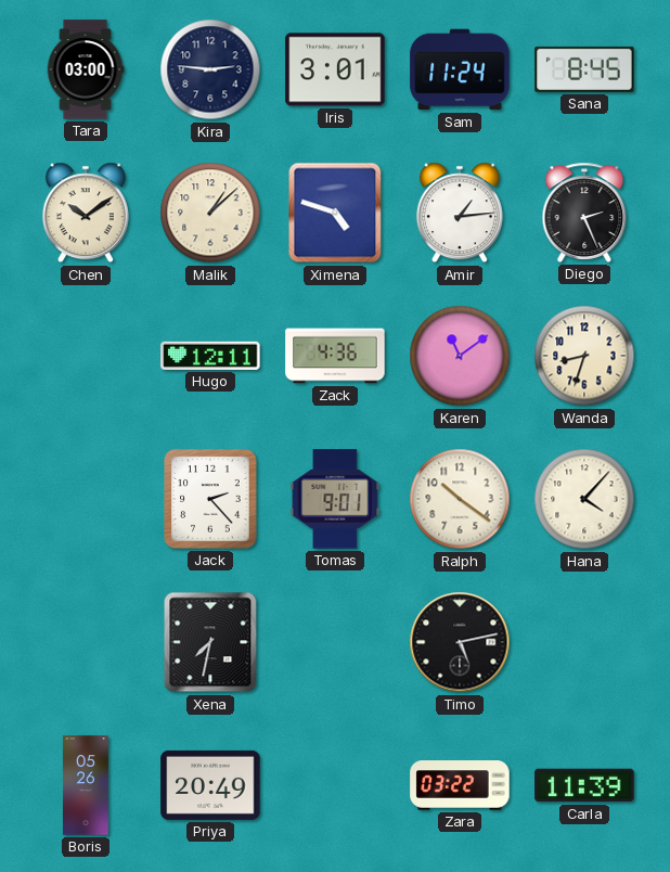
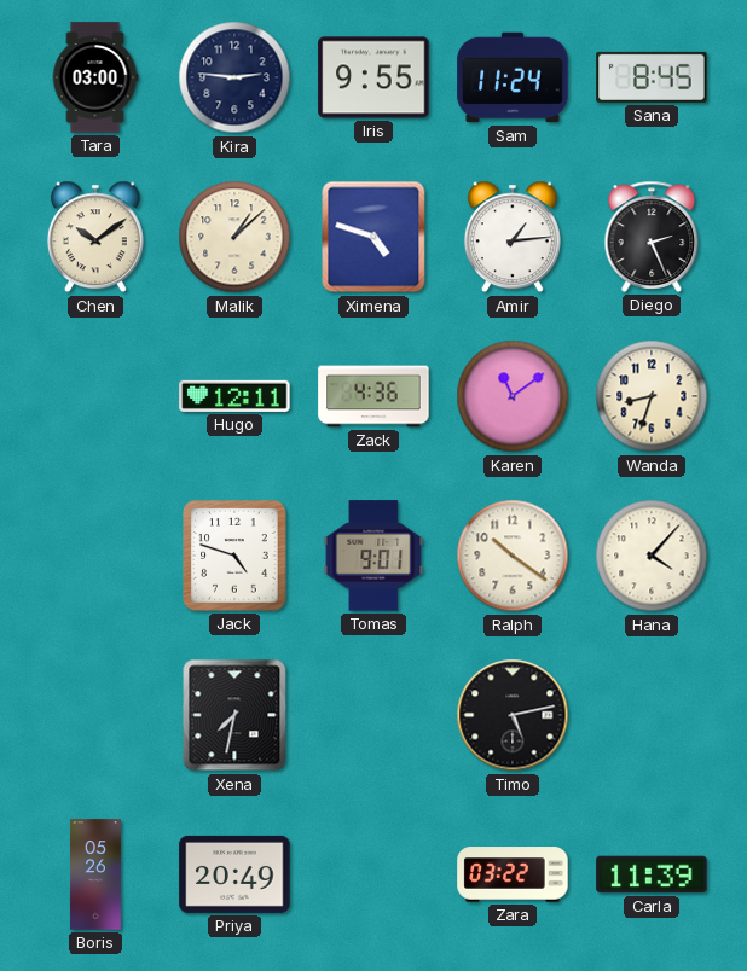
Iris: 3:01 -> 9:55 (373, 77)
Jack: 2:23 -> 4:48 (234, 556)
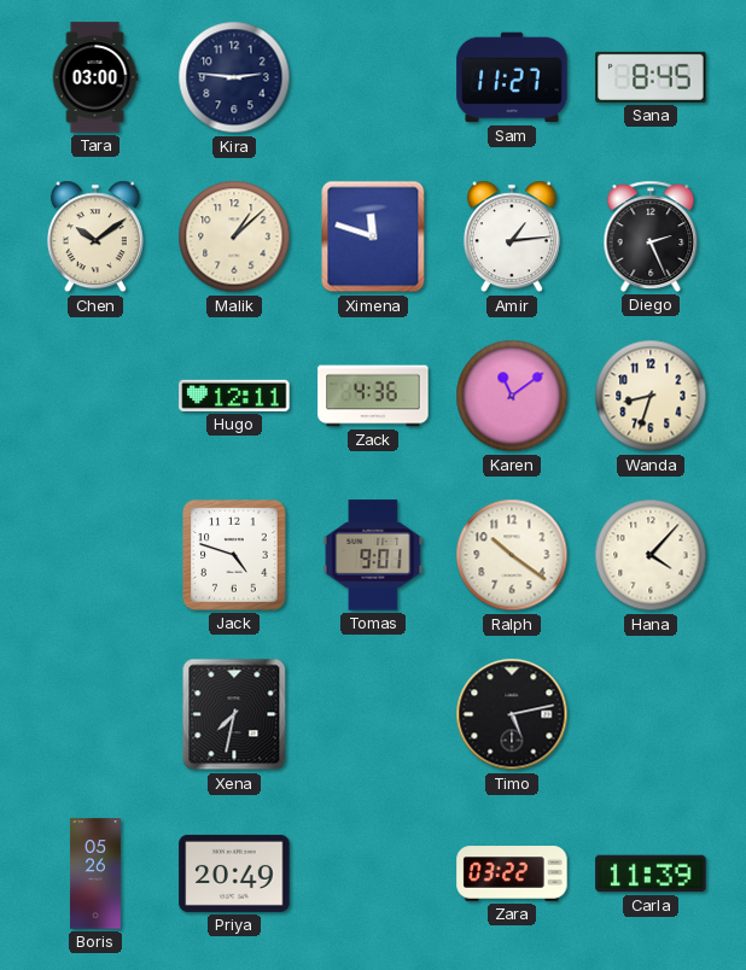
Iris: 9:55 -> none (373, 77)
Sam: 11:24 -> 11:27 (512, 77)
Ximena: 4:48 -> 11:48 (373, 236)
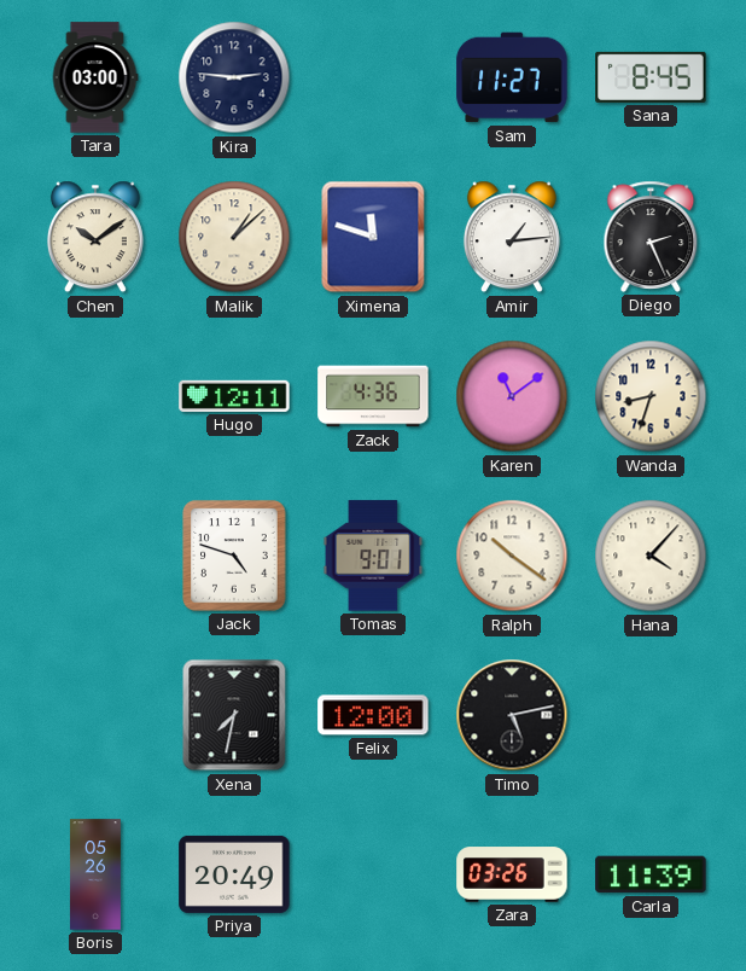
Felix: none -> 12:00 (373, 715)
Zara: 03:22 -> 03:26 (512, 874)
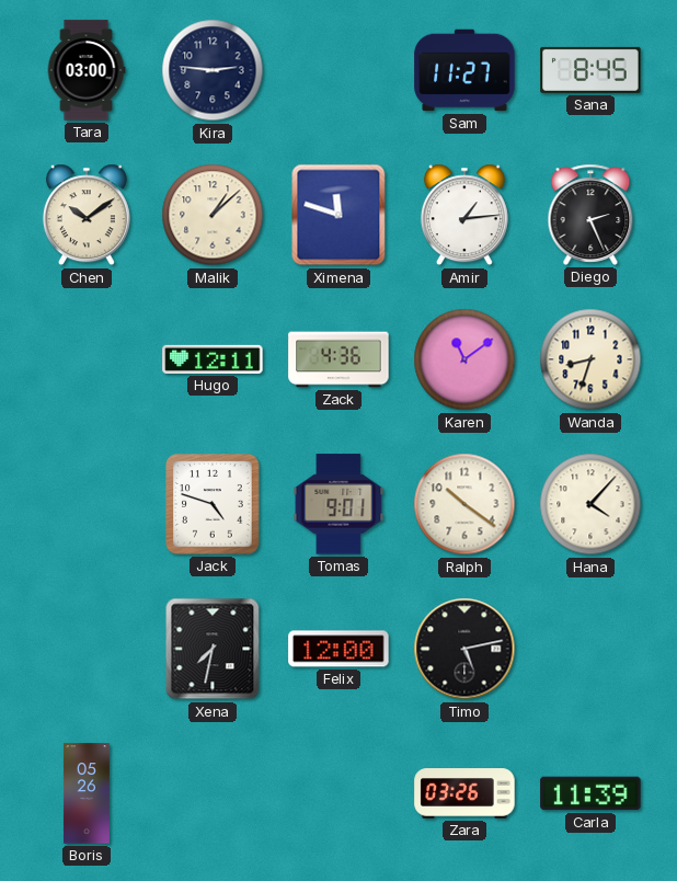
Priya: 20:49 -> none (234, 874)
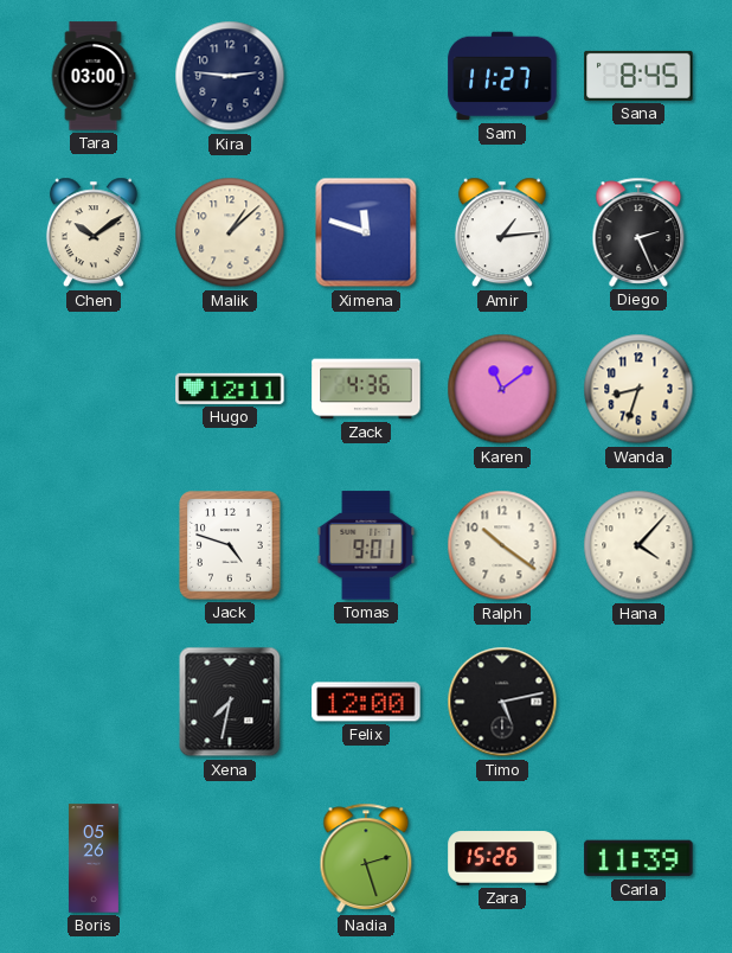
Nadia: none -> 2:27 (366, 858)
Zara: 03:26 -> 15:26 (502, 858)
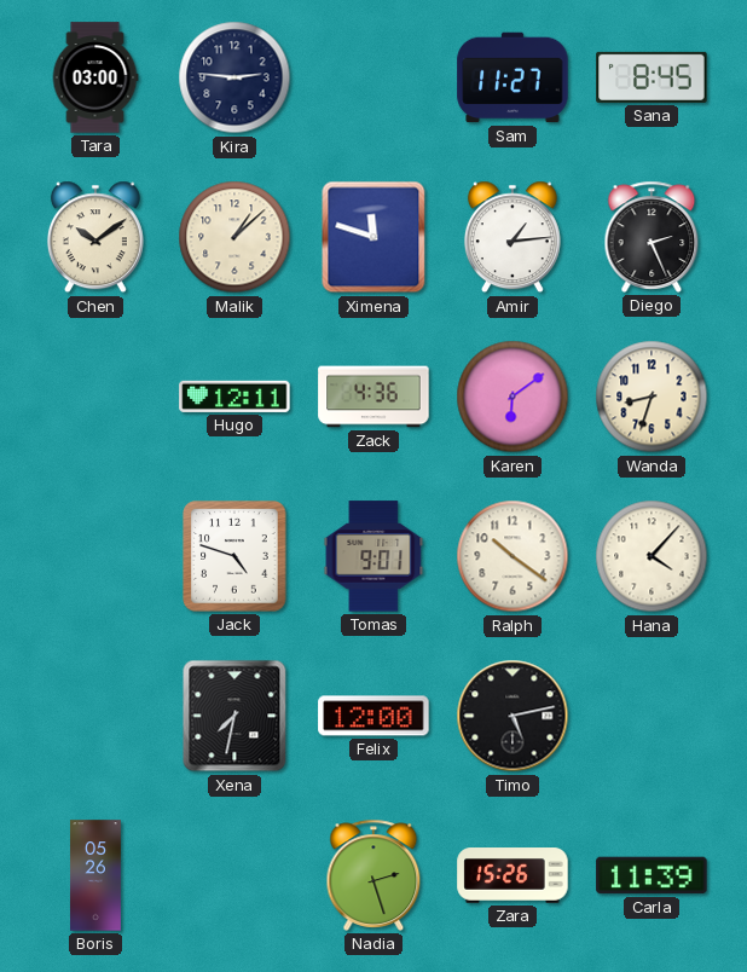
Karen: 11:09 -> 6:09 (513, 397)
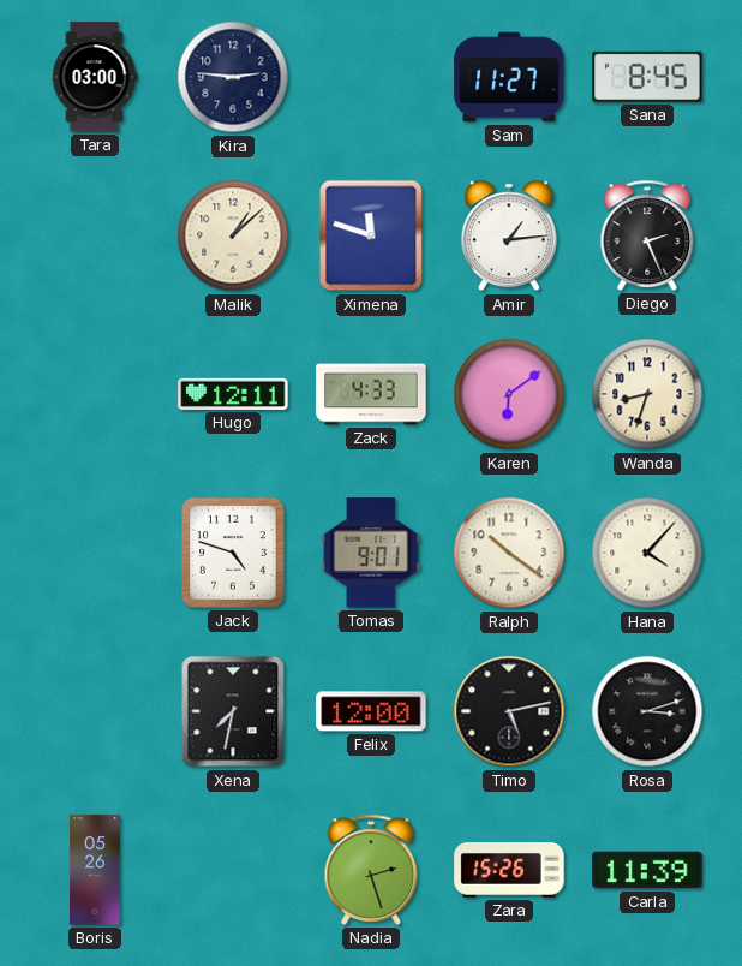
Chen: 10:09 -> none (95, 237)
Zack: 4:36 -> 4:33 (371, 394)
Rosa: none -> 3:12 (647, 711)
